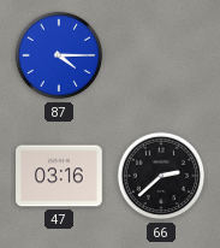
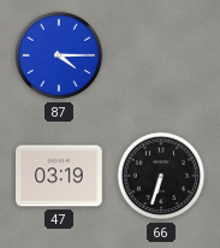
47: 03:16 -> 03:19 (60, 176)
66: 2:38 -> 6:33 (161, 176)
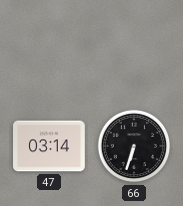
87: 4:15 -> none (59, 55)
47: 03:19 -> 03:14 (50, 146)
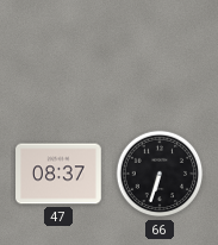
47: 03:14 -> 08:37 (60, 174)
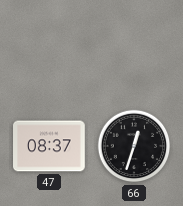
66: 6:33 -> 12:33 (134, 146)
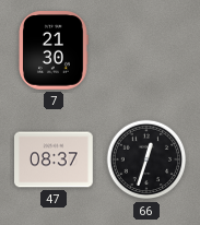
7: none -> 21:30 (54, 51)
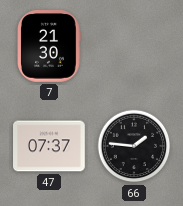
47: 08:37 -> 07:37 (50, 146)
66: 12:33 -> 1:46 (134, 146)
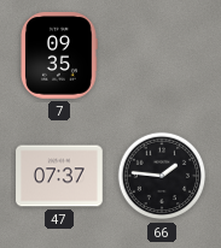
7: 21:30 -> 09:35 (59, 57)
